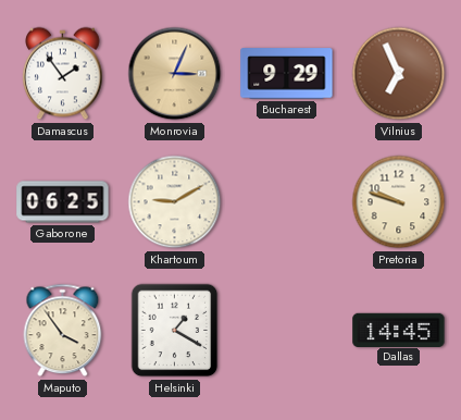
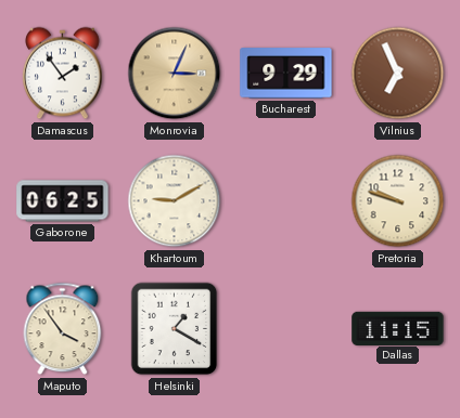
Dallas: 14:45 -> 11:15 (398, 328)
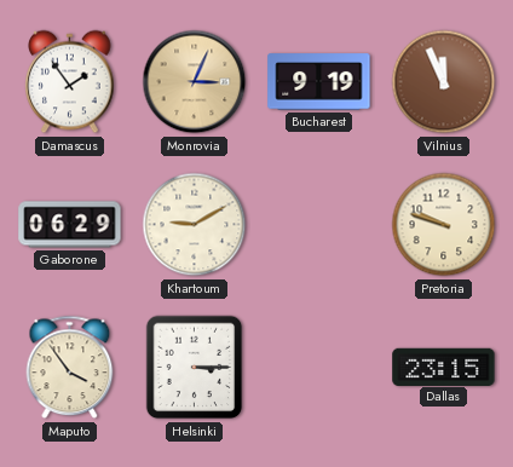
Bucharest: 9:29 -> 9:19 (319, 82)
Vilnius: 6:56 -> 11:56 (444, 82)
Gaborone: 06:25 -> 06:29 (70, 225)
Helsinki: 1:20 -> 3:15 (195, 368)
Dallas: 11:15 -> 23:15 (444, 367)
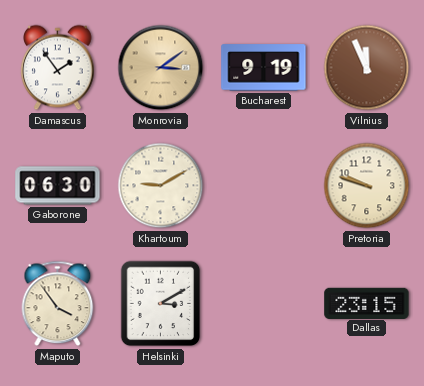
Monrovia: 3:04 -> 3:09 (161, 68)
Gaborone: 06:29 -> 06:30 (58, 186)
Helsinki: 3:15 -> 3:10 (161, 304)
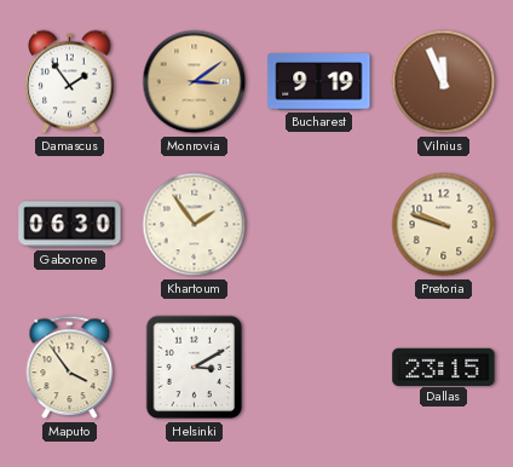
Khartoum: 9:10 -> 1:54 (195, 225)
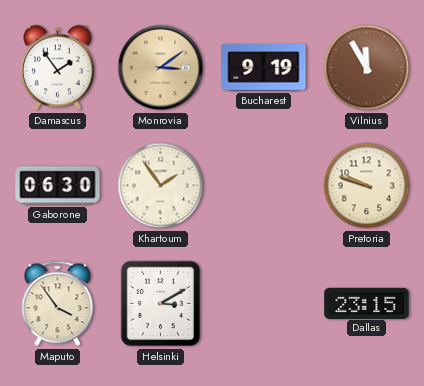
Vilnius: 11:56 -> 11:55 (367, 68)
